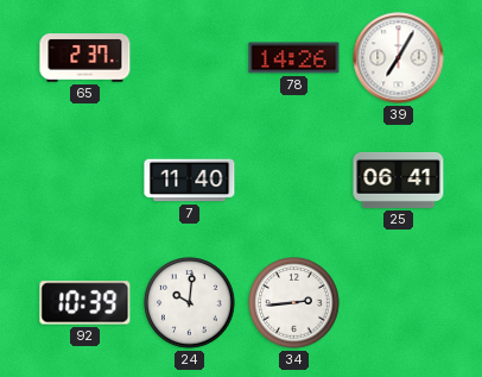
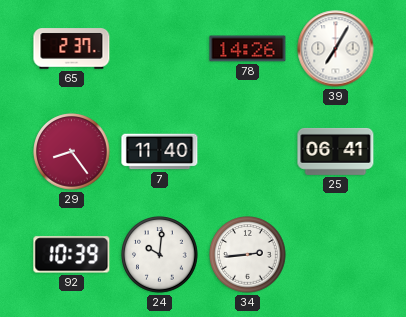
29: none -> 8:24 (72, 152)
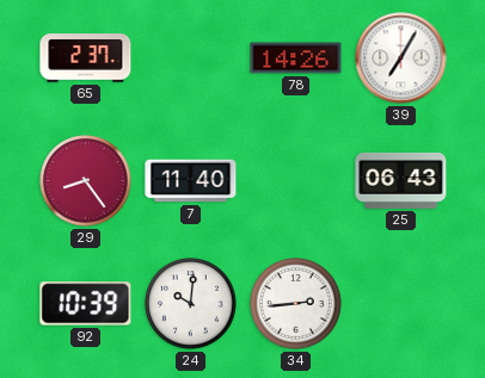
25: 06:41 -> 06:43 (401, 180)
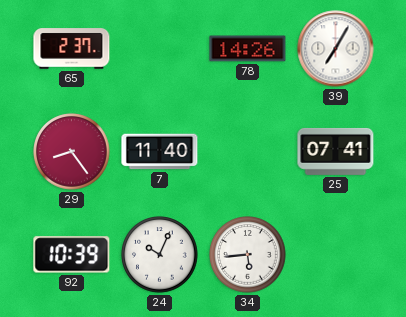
25: 06:43 -> 07:41 (336, 151)
24: 10:01 -> 10:04 (160, 255)
34: 2:44 -> 5:44 (248, 255)
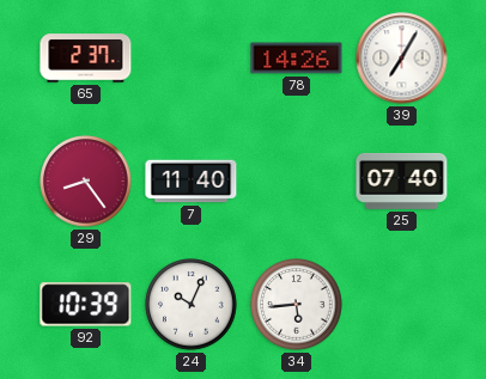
25: 07:41 -> 07:40 (402, 181)
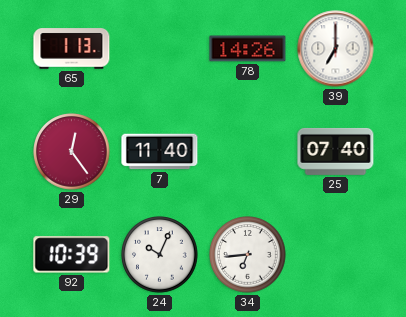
65: 2:37 -> 1:13 (72, 49)
39: 7:05 -> 7:00 (336, 49)
29: 8:24 -> 12:24 (72, 152)
34: 5:44 -> 6:44 (248, 255)
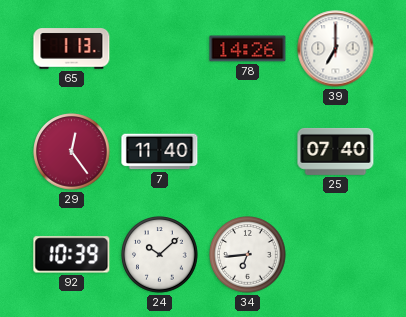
24: 10:04 -> 10:08 (160, 255)
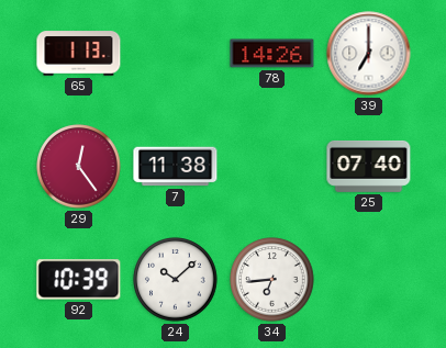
7: 11:40 -> 11:38 (176, 167)
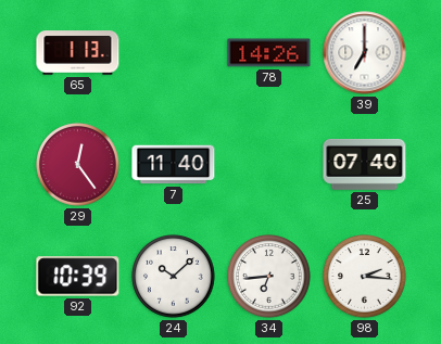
7: 11:38 -> 11:40 (174, 165)
98: none -> 2:16 (365, 277)
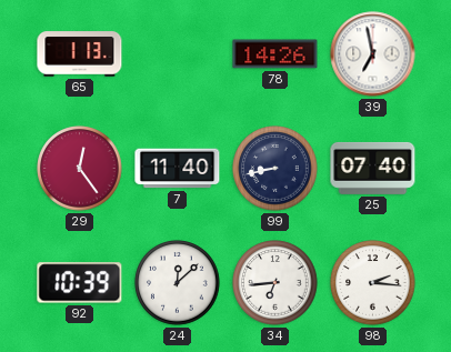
39: 7:00 -> 6:58 (373, 54)
99: none -> 8:43 (275, 169)
24: 10:08 -> 12:08 (178, 283)
